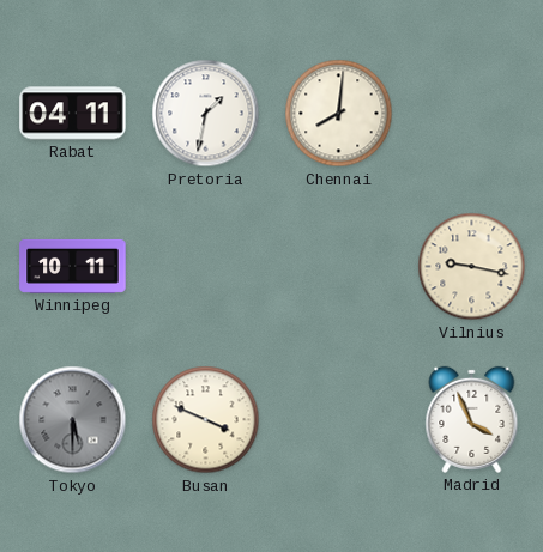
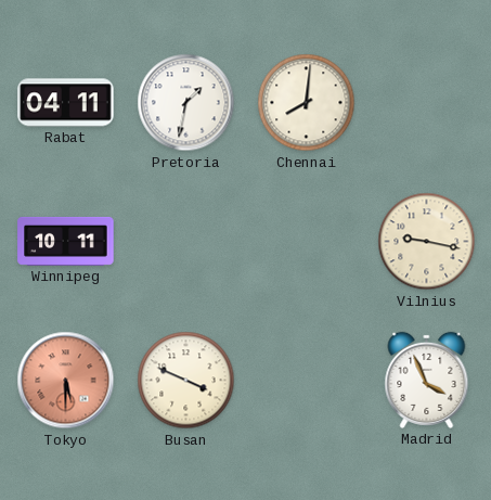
Tokyo dial: grey -> salmon (66, 381)
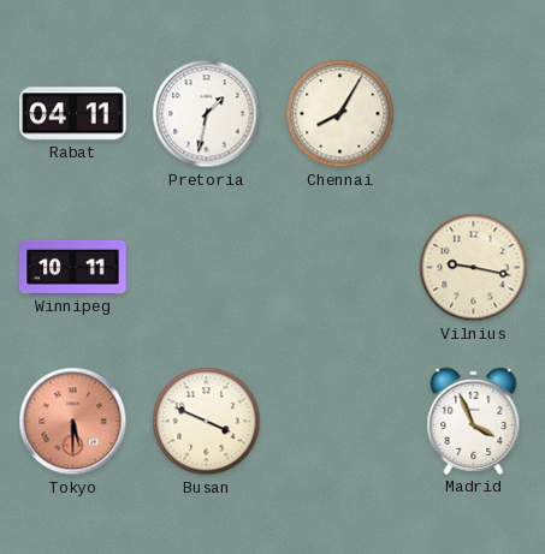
Chennai: 8:01 -> 8:05 (340, 114)
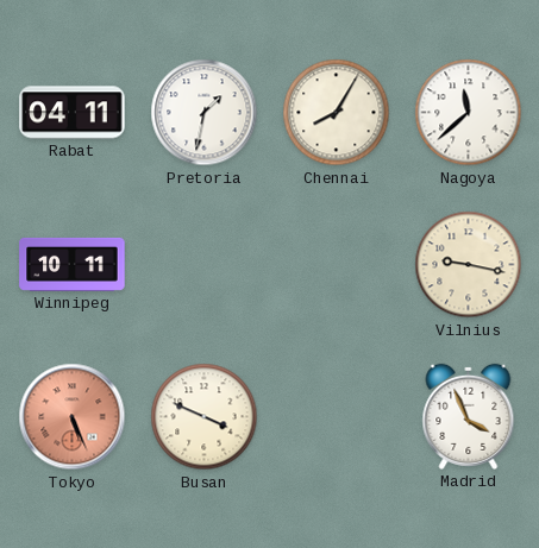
Nagoya: none -> 11:38 (469, 113)
Tokyo: 5:30 -> 5:26 (73, 417)
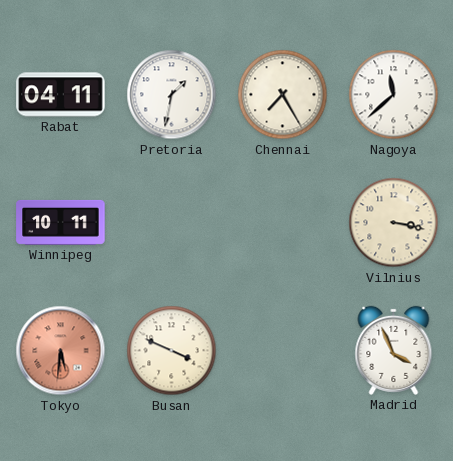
Chennai: 8:05 -> 7:25 (283, 95)
Vilnius: 9:17 -> 3:17 (394, 223)
Tokyo: 5:26 -> 5:31 (61, 351)
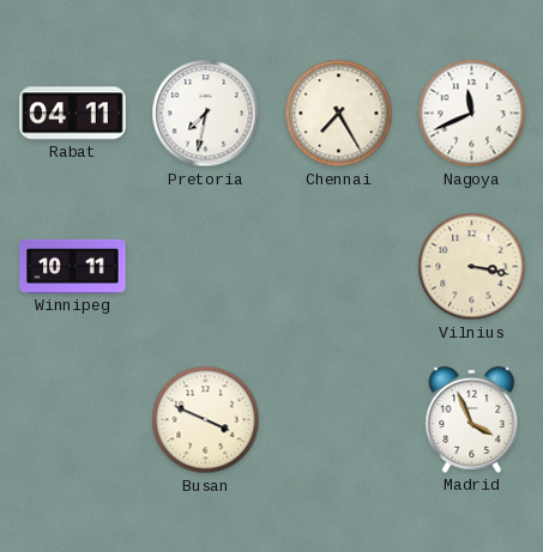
Pretoria: 1:32 -> 7:32 (206, 114)
Nagoya: 11:38 -> 11:41 (472, 114)
Tokyo: 5:31 -> none (61, 351)
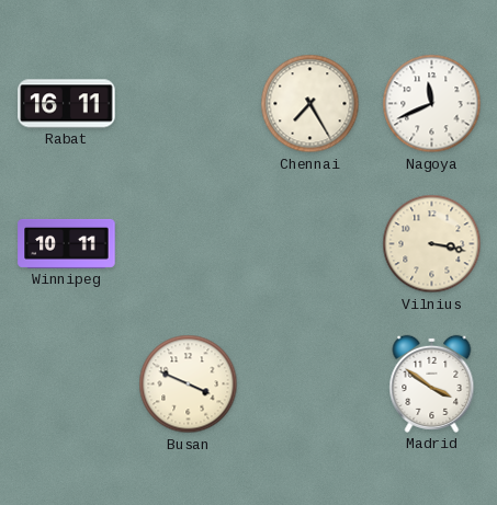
Rabat: 04:11 -> 16:11 (67, 104)
Pretoria: 7:32 -> none (206, 114)
Madrid: 3:56 -> 3:51 (432, 383)
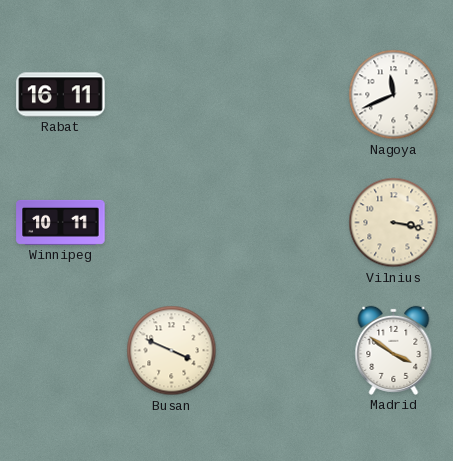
Chennai: 7:25 -> none (310, 104)
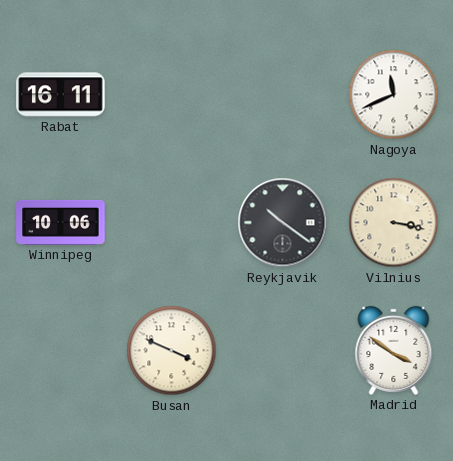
Winnipeg: 10:11 -> 10:06 (61, 222)
Reykjavik: none -> 10:21 (283, 223)
